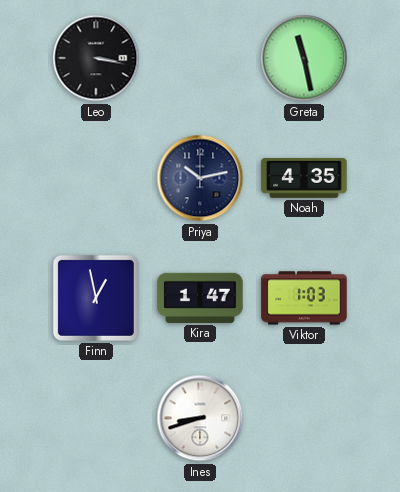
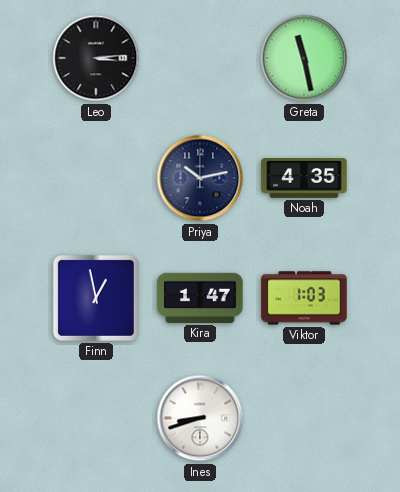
Leo: 3:17 -> 3:14 (96, 58)
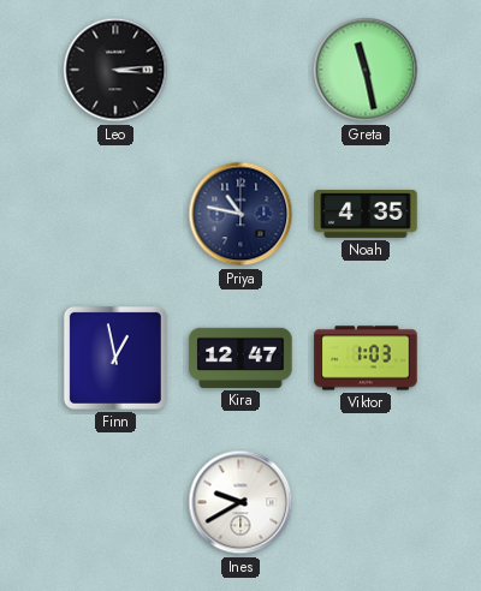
Priya: 10:13 -> 10:47 (240, 214)
Kira: 1:47 -> 12:47 (240, 358)
Ines: 8:42 -> 9:40 (240, 502)
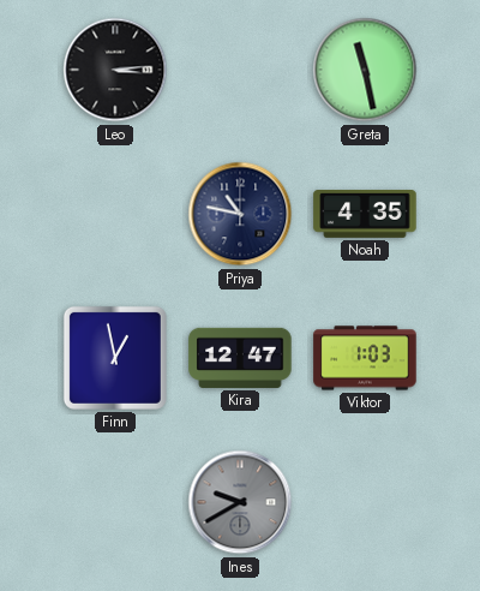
Ines dial: white -> grey (240, 502)
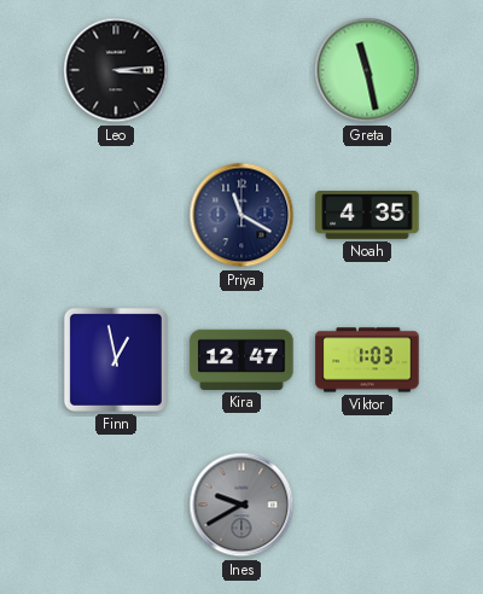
Priya: 10:47 -> 11:20 (241, 215)
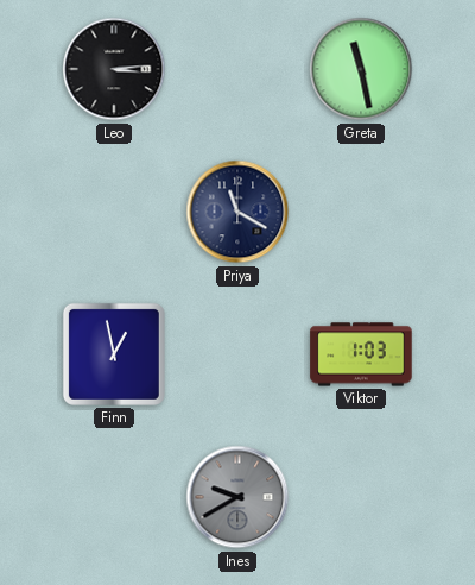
Noah: 4:35 -> none (367, 216)
Kira: 12:47 -> none (241, 360)
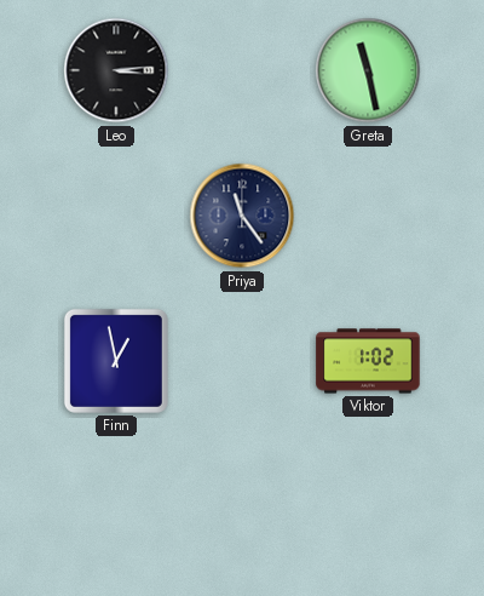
Priya: 11:20 -> 11:24 (242, 216)
Viktor: 1:03 -> 1:02 (368, 361)
Ines: 9:40 -> none (237, 497)
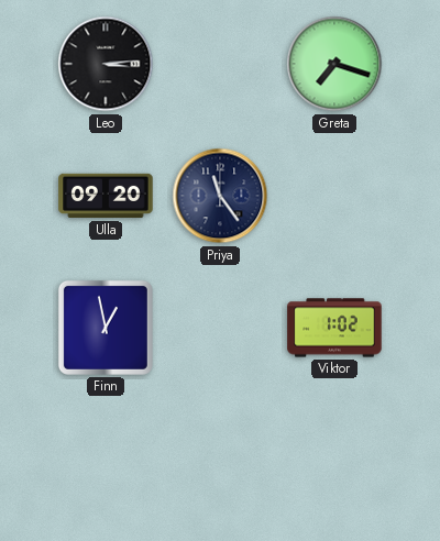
Greta: 11:28 -> 7:18 (334, 64)
Ulla: none -> 09:20 (106, 196)
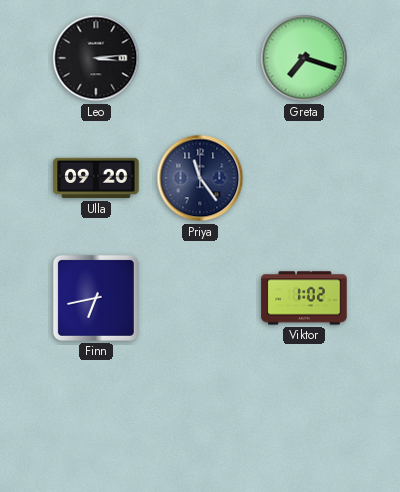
Finn: 12:58 -> 6:43 (96, 298)
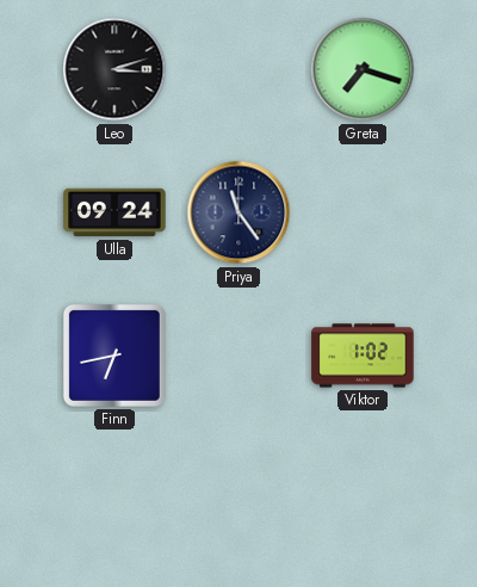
Leo: 3:14 -> 3:12 (114, 69)
Ulla: 09:20 -> 09:24 (114, 212)
